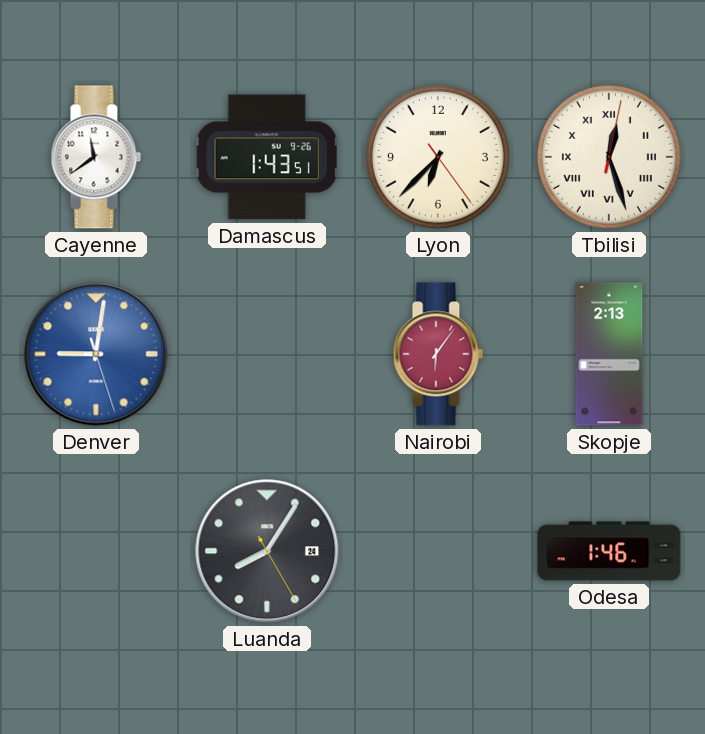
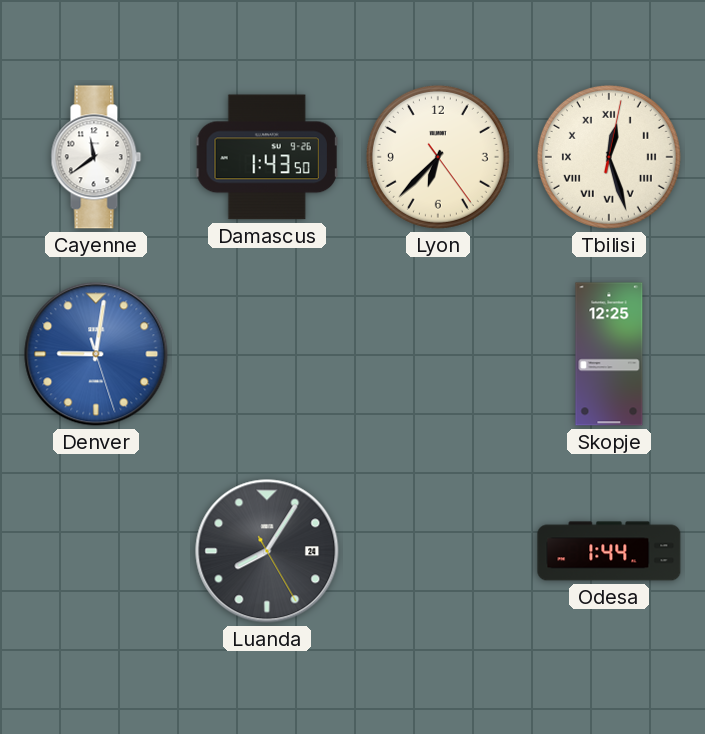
Damascus: 1:43:51 -> 1:43:50 (267, 157)
Nairobi: 6:06 -> none (438, 354)
Skopje: 2:13 -> 12:25 (609, 354)
Odesa: 1:46 -> 1:44 (609, 551)
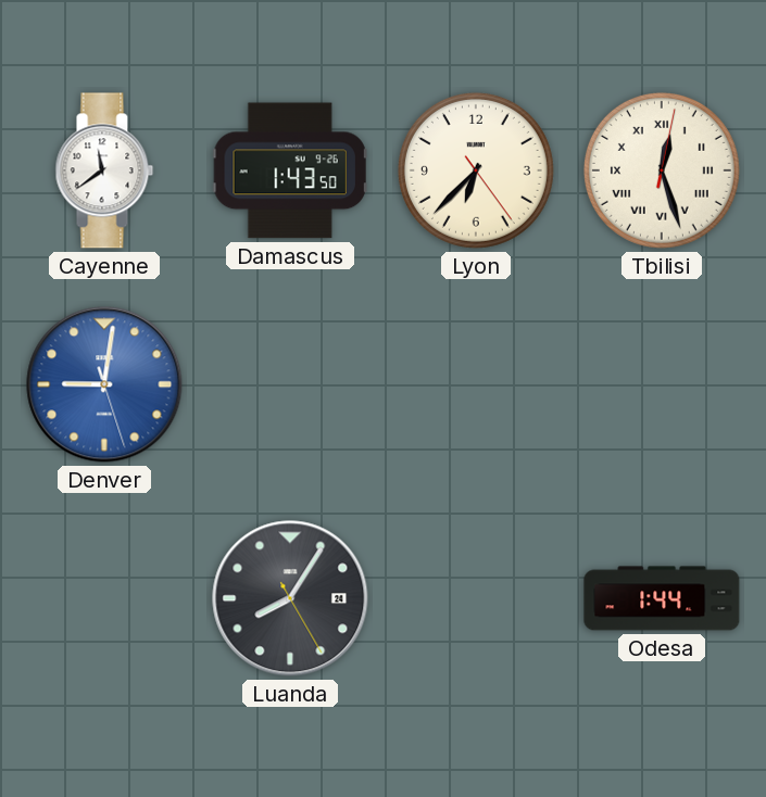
Skopje: 12:25 -> none (609, 354)
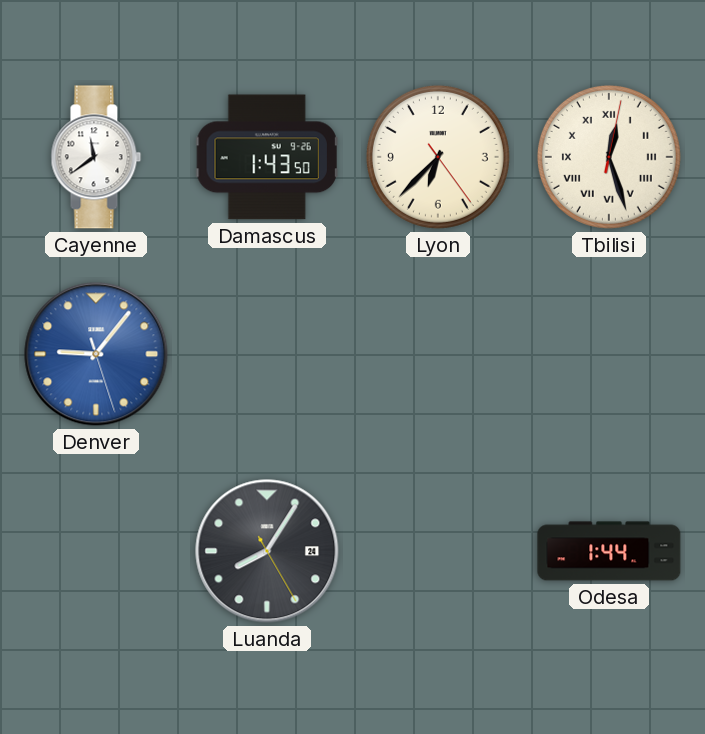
Denver: 9:01 -> 9:06 (96, 354)
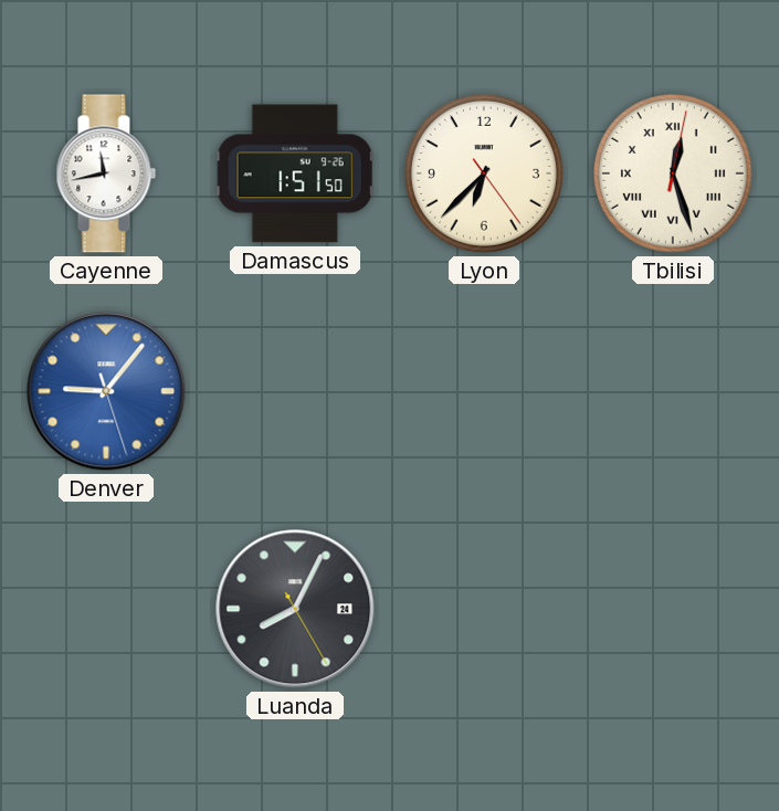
Cayenne: 11:39 -> 11:43 (106, 173)
Damascus: 1:43 -> 1:51 (295, 173)
Luanda: 8:05 -> 8:04 (295, 609)
Odesa: 1:44 -> none (609, 551)
